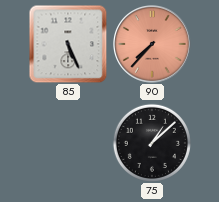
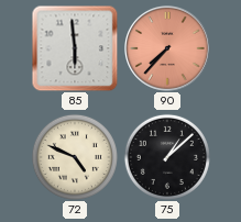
85: 5:26 -> 5:59 (75, 48)
72: none -> 4:49 (75, 157)
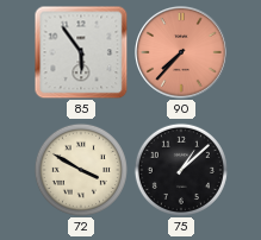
85: 5:59 -> 5:54 (81, 52)
72: 4:49 -> 3:50 (81, 170)
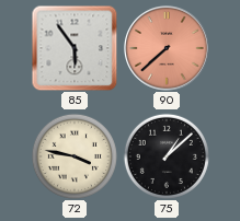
90: 7:37 -> 7:38 (168, 49)
72: 3:50 -> 3:47 (75, 156)
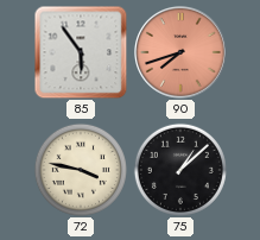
90: 7:38 -> 7:42 (182, 53)
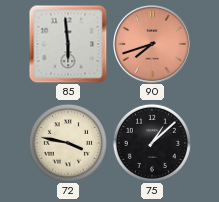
85: 5:54 -> 5:59 (68, 44)
